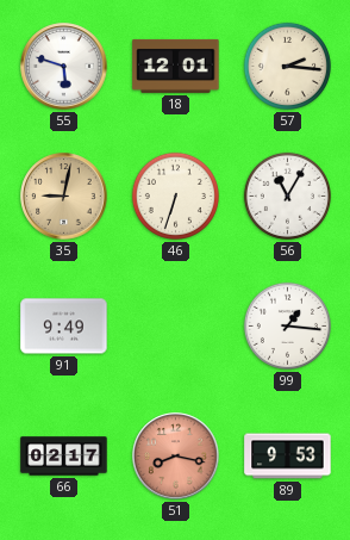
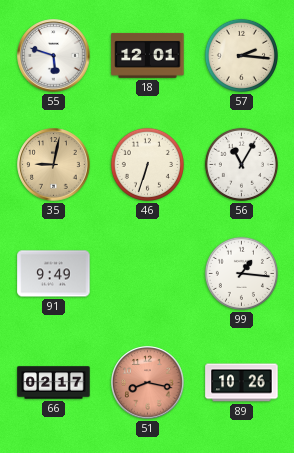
89: 9:53 -> 10:26 (242, 383)
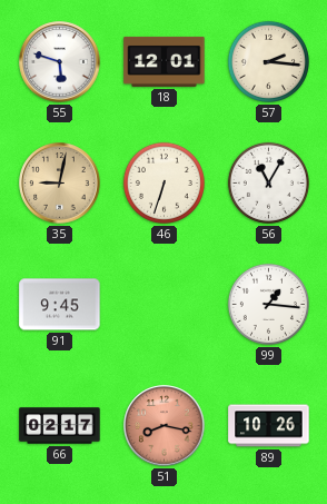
91: 9:49 -> 9:45 (60, 305)
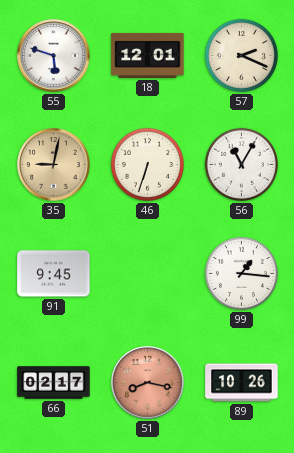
57: 2:16 -> 2:19 (241, 55)
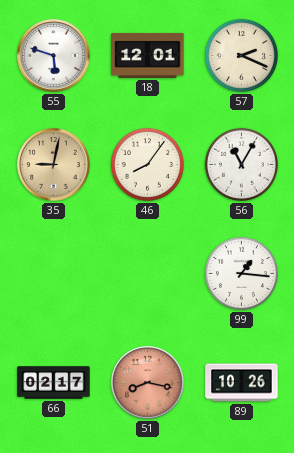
46: 6:33 -> 8:06 (147, 164)
91: 9:45 -> none (54, 274)
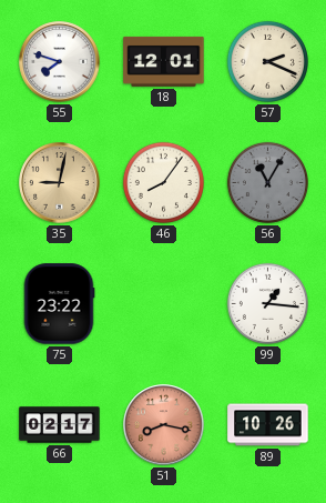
55: 5:48 -> 7:48 (60, 62)
56 dial: white -> grey (267, 182)
75: none -> 23:22 (59, 304)
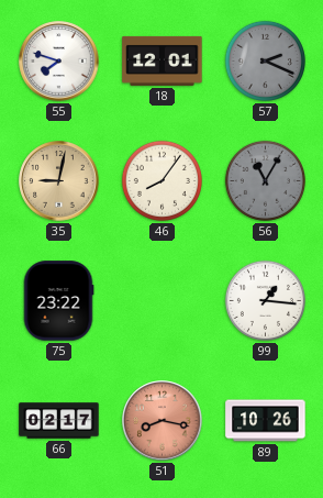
57 dial: cream -> grey (265, 60)
